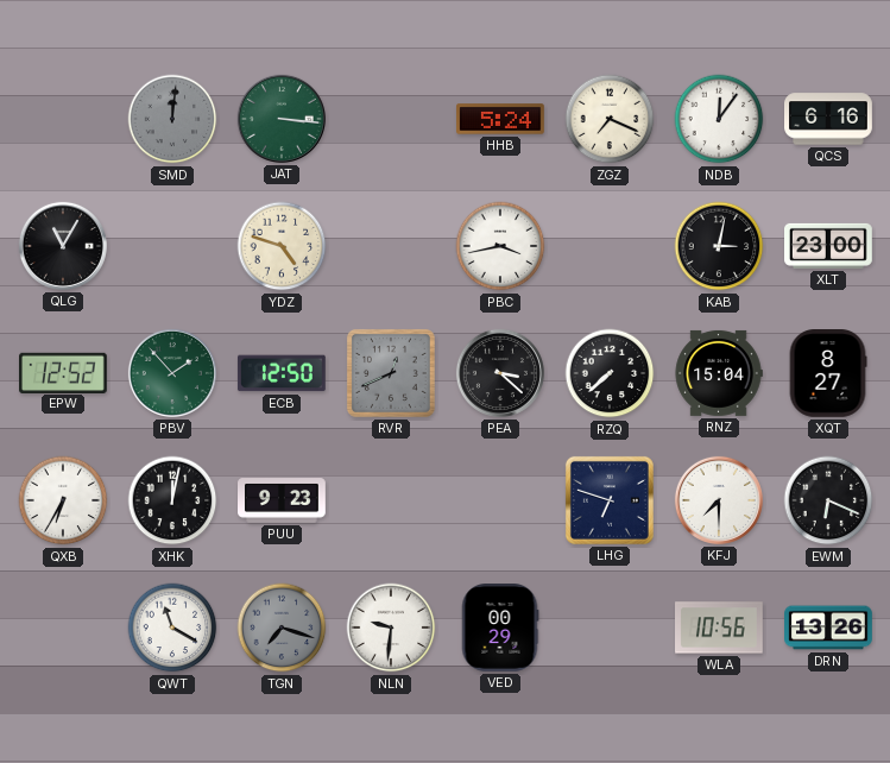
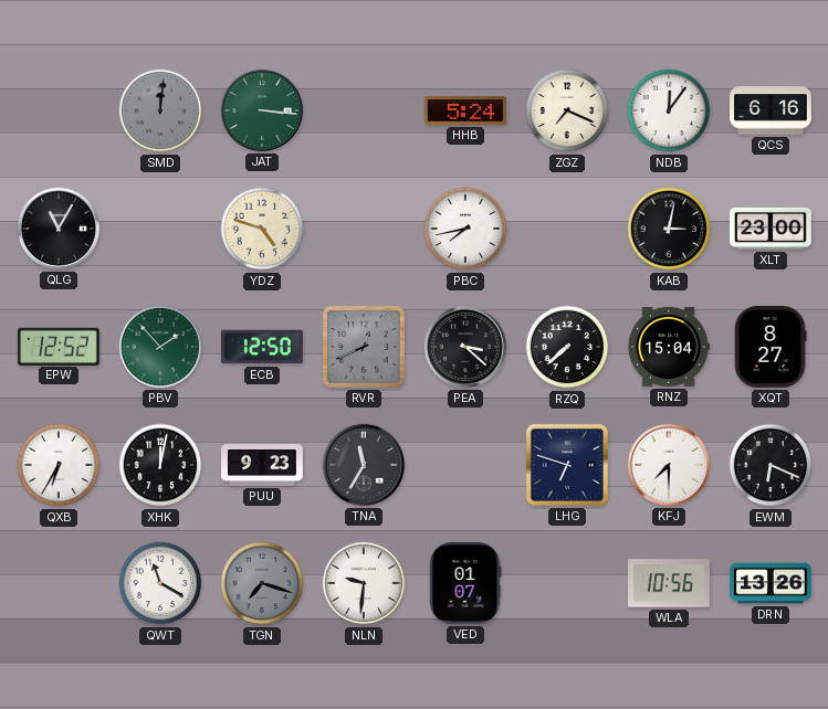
PBC: 3:43 -> 7:43 (465, 229)
TNA: none -> 11:35 (364, 465)
VED: 00:29 -> 01:07 (465, 584)
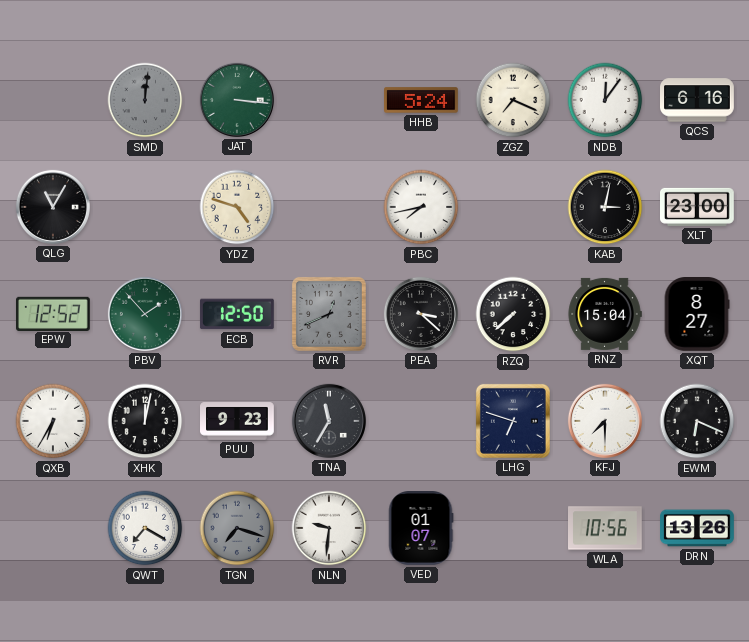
QWT: 11:20 -> 7:20 (145, 528)
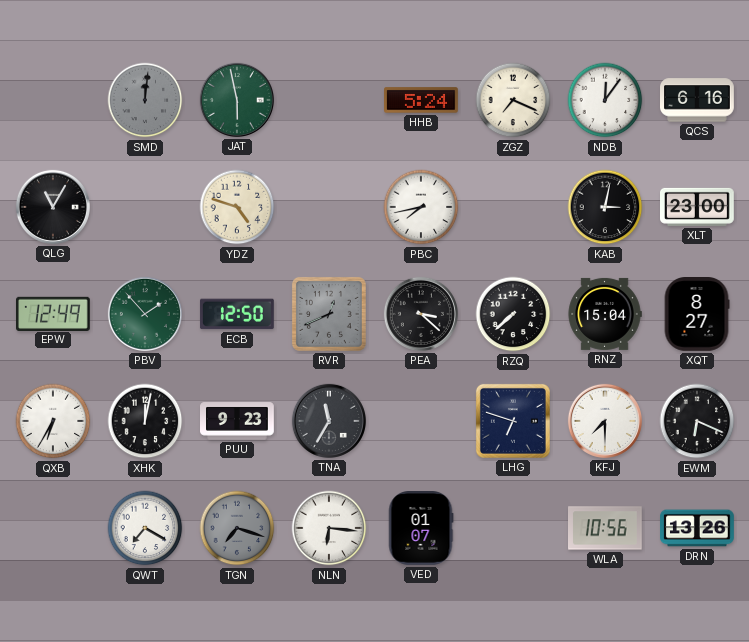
JAT: 3:16 -> 5:58 (237, 100)
EPW: 12:52 -> 12:49 (54, 313)
NLN: 9:31 -> 6:16 (329, 528)
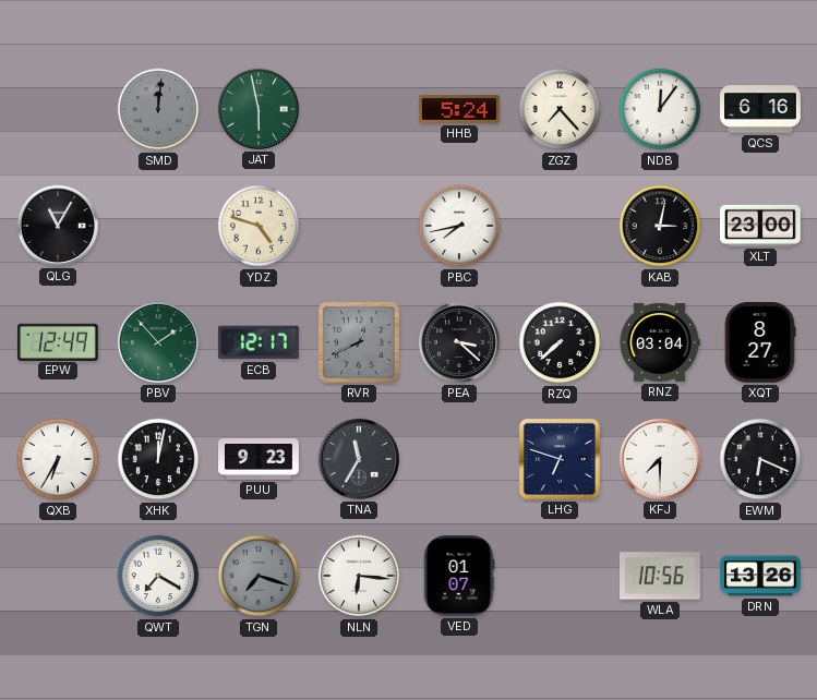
ZGZ: 7:19 -> 7:23 (560, 109)
ECB: 12:50 -> 12:17 (259, 342)
RNZ: 15:04 -> 03:04 (660, 342)
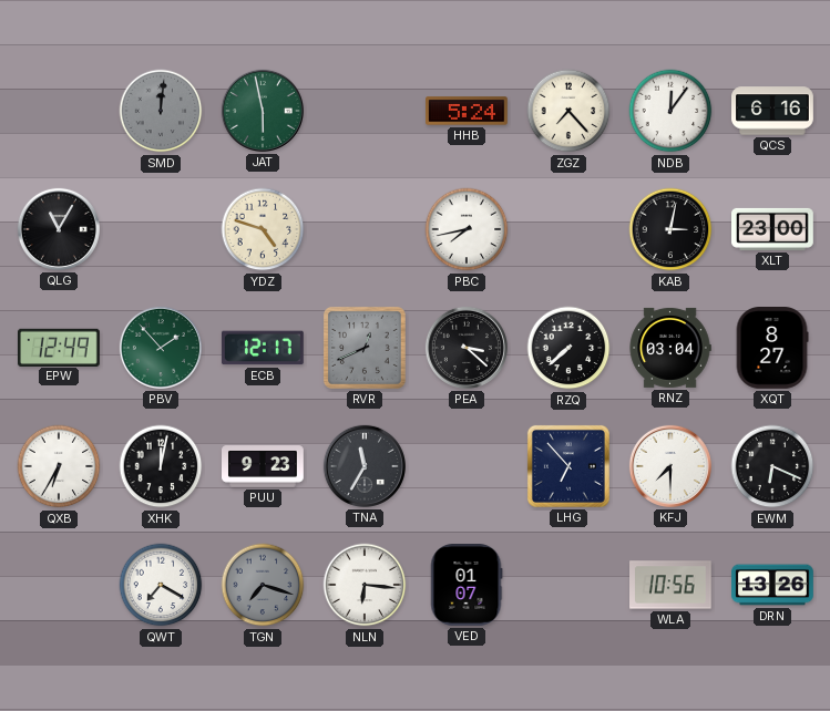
LHG: 6:48 -> 6:53 (568, 466)
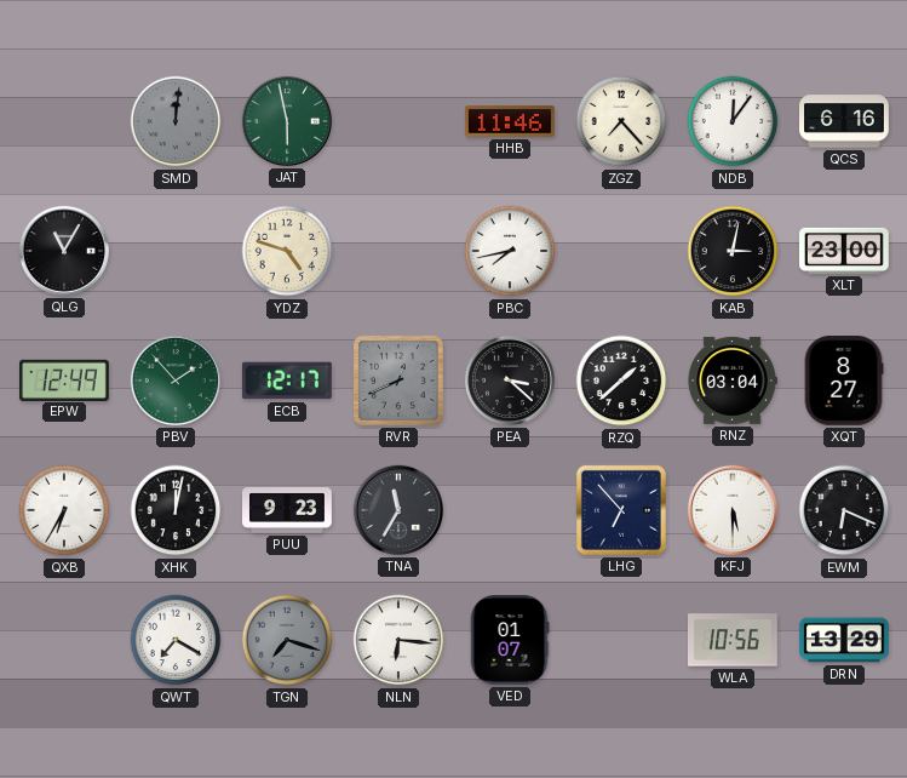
HHB: 5:24 -> 11:46 (511, 121)
RZQ: 7:38 -> 1:38 (621, 381)
KFJ: 7:30 -> 5:30 (733, 510)
DRN: 13:26 -> 13:29 (844, 640)
